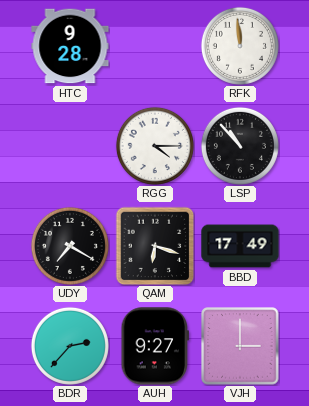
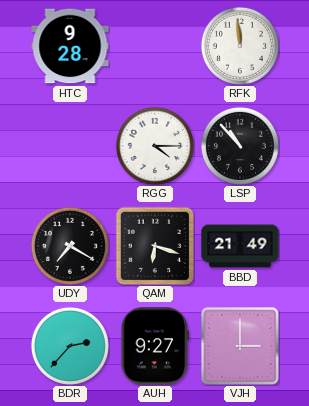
BBD: 17:49 -> 21:49 (240, 246)
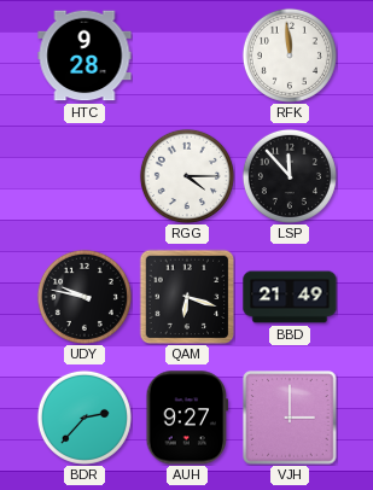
LSP: 10:53 -> 11:53 (290, 176)
UDY: 7:20 -> 9:47 (84, 297)
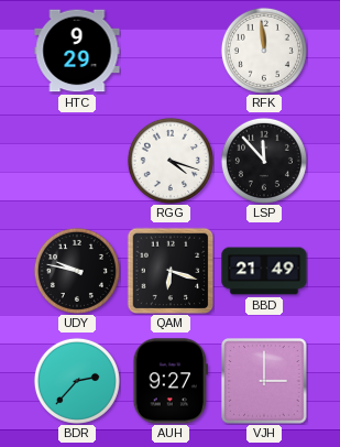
HTC: 9:28 -> 9:29 (77, 51)
RGG: 4:15 -> 4:18 (171, 161)
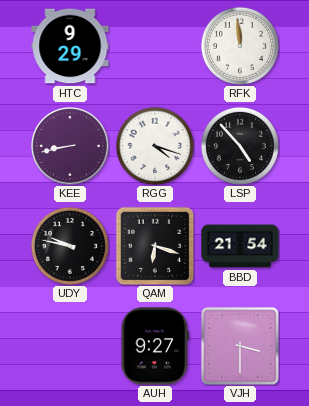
KEE: none -> 8:43 (70, 146)
LSP: 11:53 -> 4:53 (240, 146)
BBD: 21:49 -> 21:54 (240, 246)
BDR: 2:37 -> none (77, 381)
VJH: 3:00 -> 3:30 (240, 346)
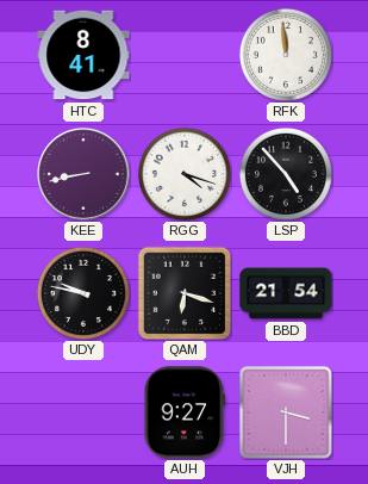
HTC: 9:29 -> 8:41 (83, 55)
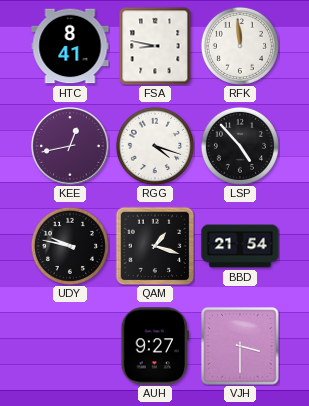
FSA: none -> 8:47 (155, 46)
KEE: 8:43 -> 12:43 (70, 146)
QAM: 6:18 -> 1:18 (155, 246)
